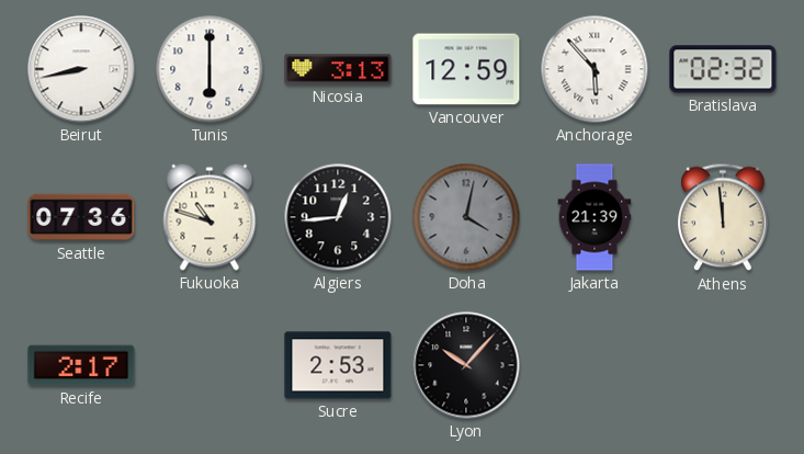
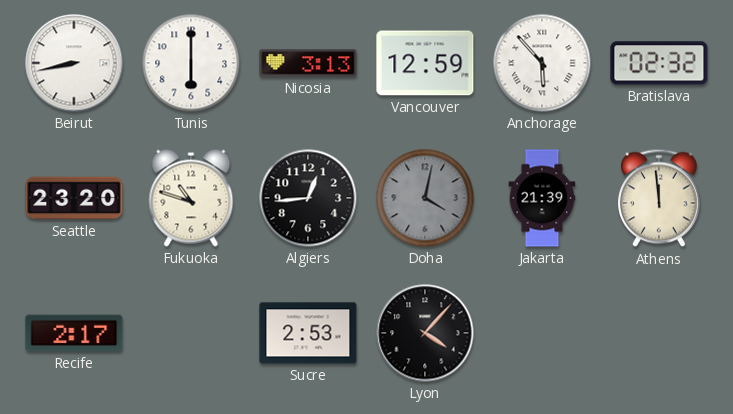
Seattle: 07:36 -> 23:20 (74, 198)
Lyon: 10:07 -> 4:07 (425, 333)
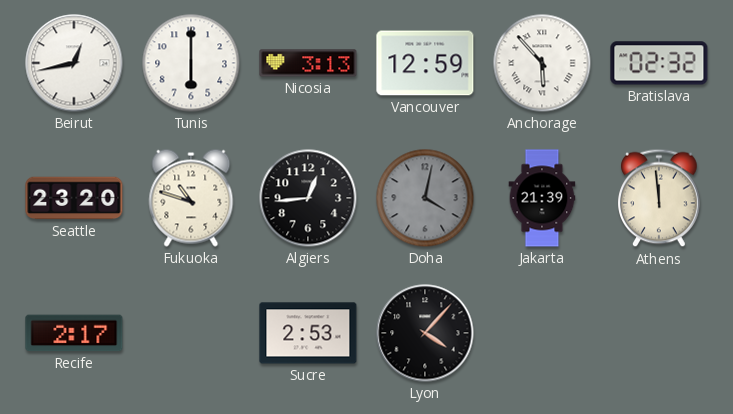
Beirut: 8:43 -> 12:43 (74, 63)
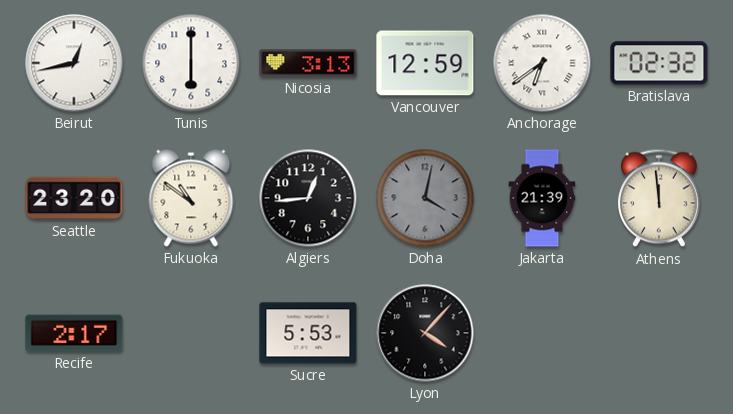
Anchorage: 5:53 -> 6:39 (542, 63)
Fukuoka: 10:48 -> 10:51 (191, 198)
Sucre: 2:53 -> 5:53 (308, 333)
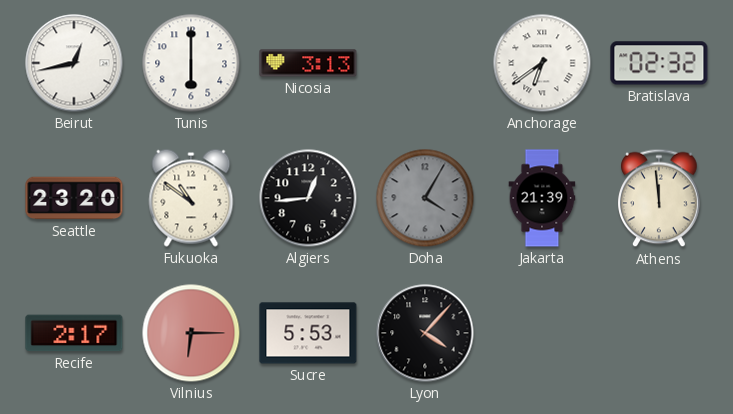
Vancouver: 12:59 -> none (425, 63)
Doha: 4:02 -> 4:05 (425, 198)
Vilnius: none -> 6:15 (191, 333)
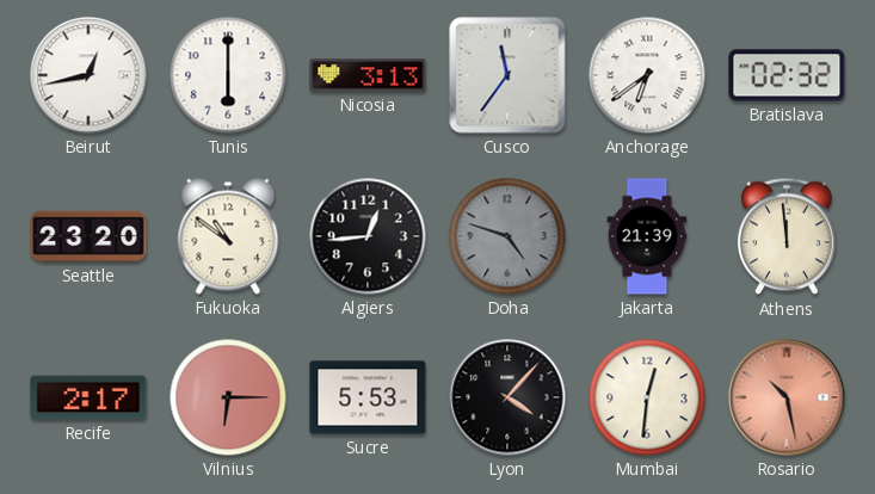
Cusco: none -> 11:36 (507, 75)
Doha: 4:05 -> 4:48 (507, 236)
Mumbai: none -> 12:31 (647, 397)
Rosario: none -> 10:28 (787, 397)
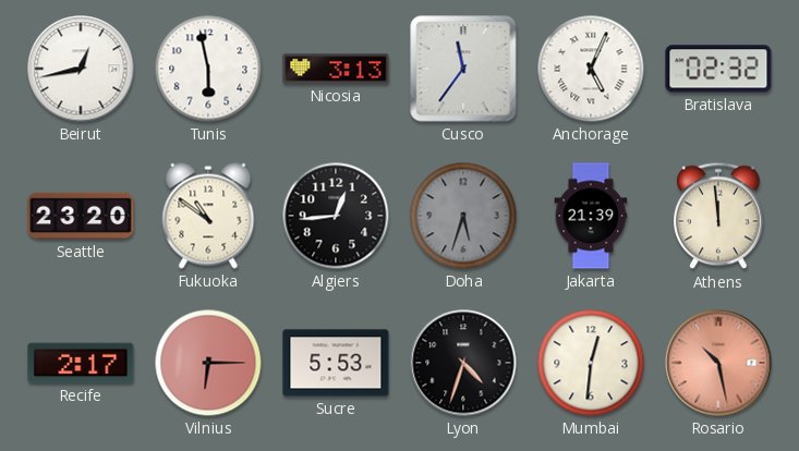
Tunis: 6:00 -> 5:58 (208, 69)
Anchorage: 6:39 -> 5:04 (591, 69)
Doha: 4:48 -> 5:33 (463, 216)
Lyon: 4:07 -> 4:33 (463, 363)
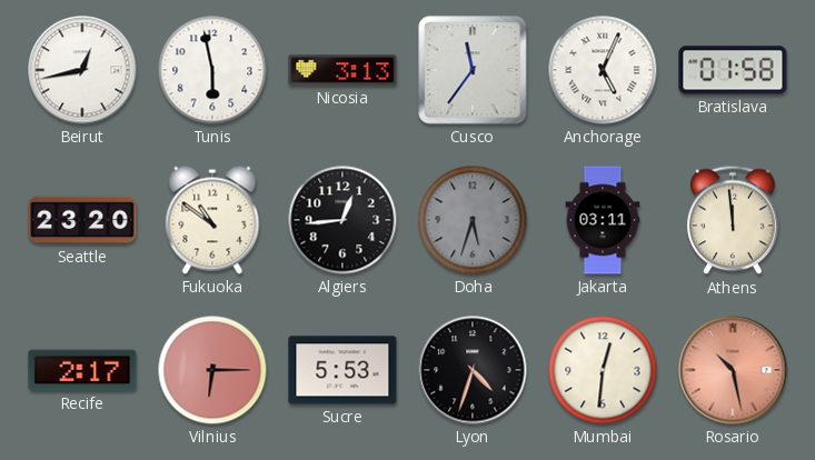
Bratislava: 02:32 -> 01:58 (733, 70)
Jakarta: 21:39 -> 03:11 (603, 220)
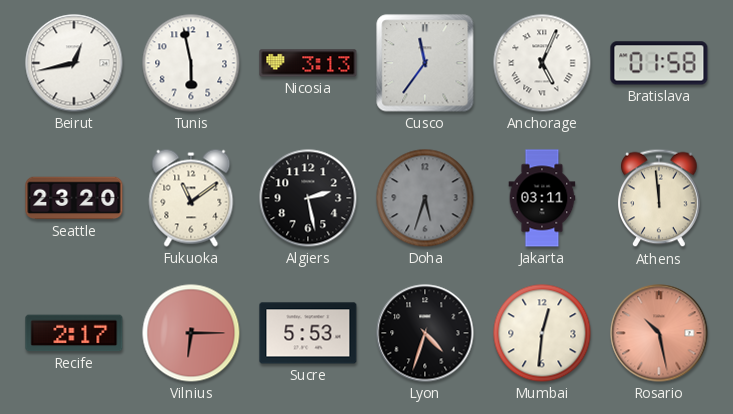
Fukuoka: 10:51 -> 11:09 (191, 198)
Algiers: 12:44 -> 2:28 (308, 198)
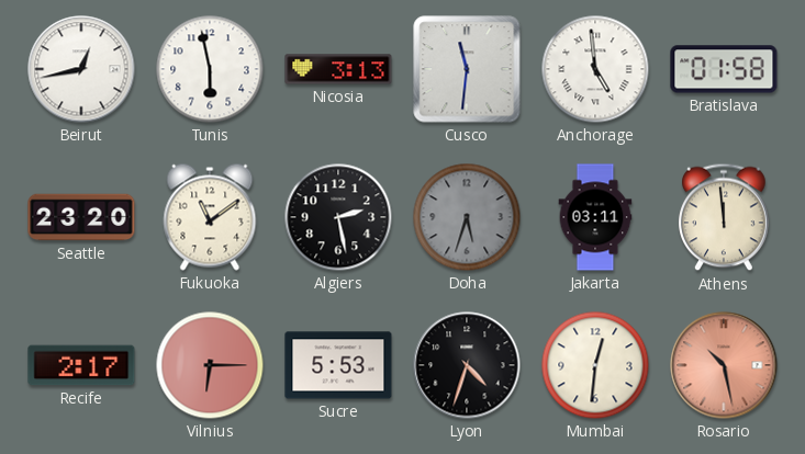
Cusco: 11:36 -> 11:31 (467, 69)
Anchorage: 5:04 -> 4:59 (595, 69)
